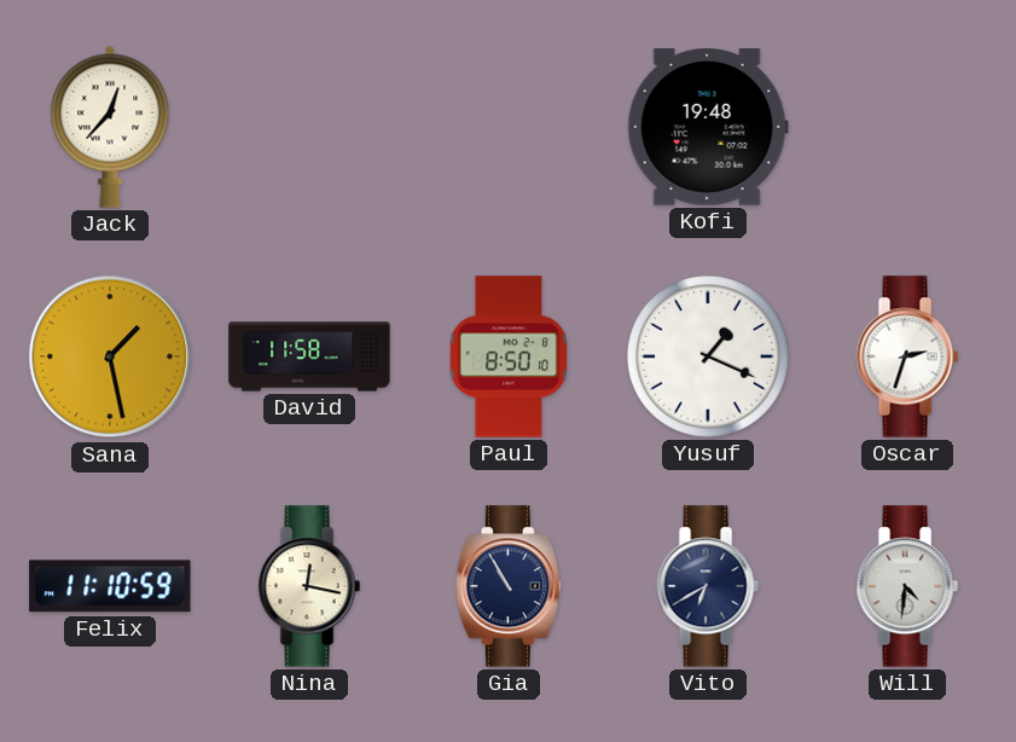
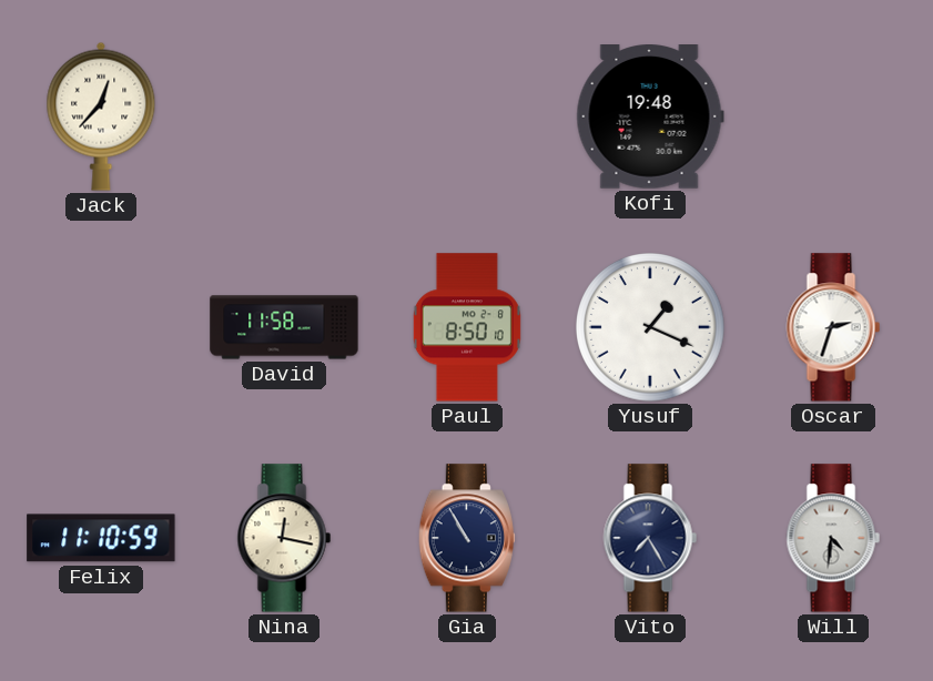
Sana: 1:28 -> none (110, 356)
Vito: 6:40 -> 7:25 (650, 538)
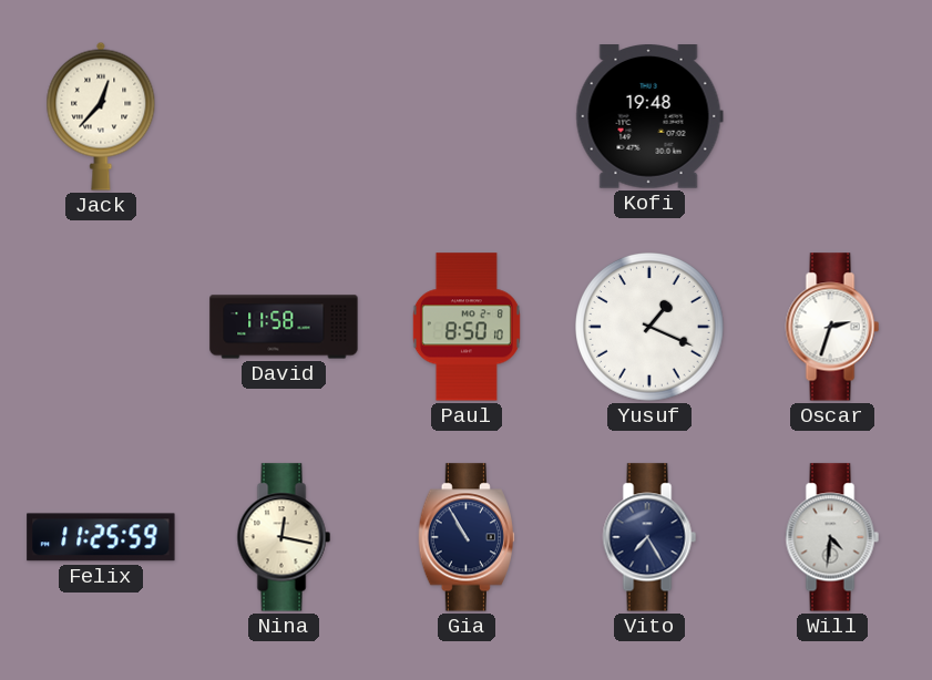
Felix: 11:10 -> 11:25 (101, 537)
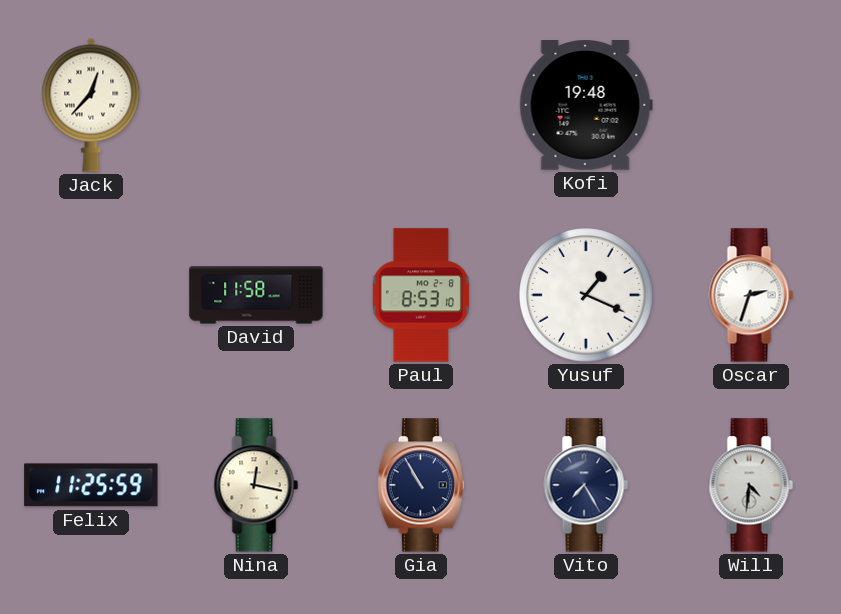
Paul: 8:50 -> 8:53 (421, 295)
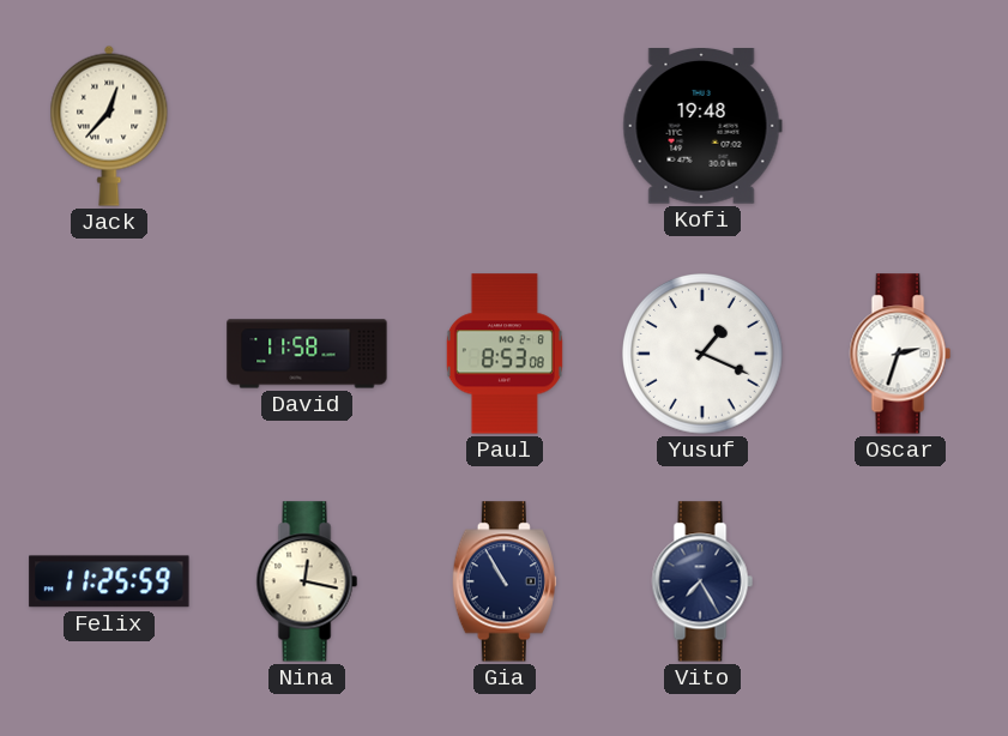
Paul: 8:53:10 -> 8:53:08 (505, 354)
Will: 4:31 -> none (751, 485)
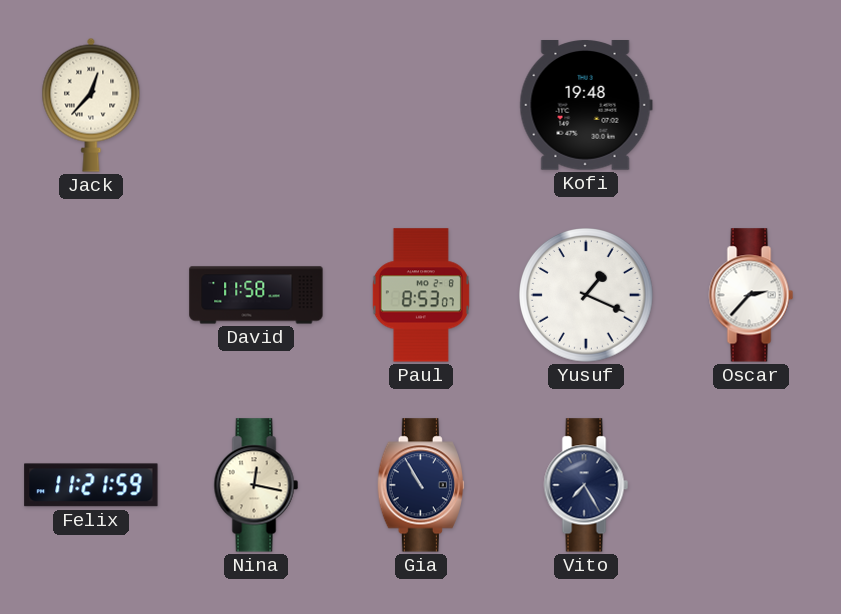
Paul: 8:53:08 -> 8:53:07 (421, 295)
Oscar: 2:33 -> 2:37 (751, 295)
Felix: 11:25 -> 11:21 (91, 485)
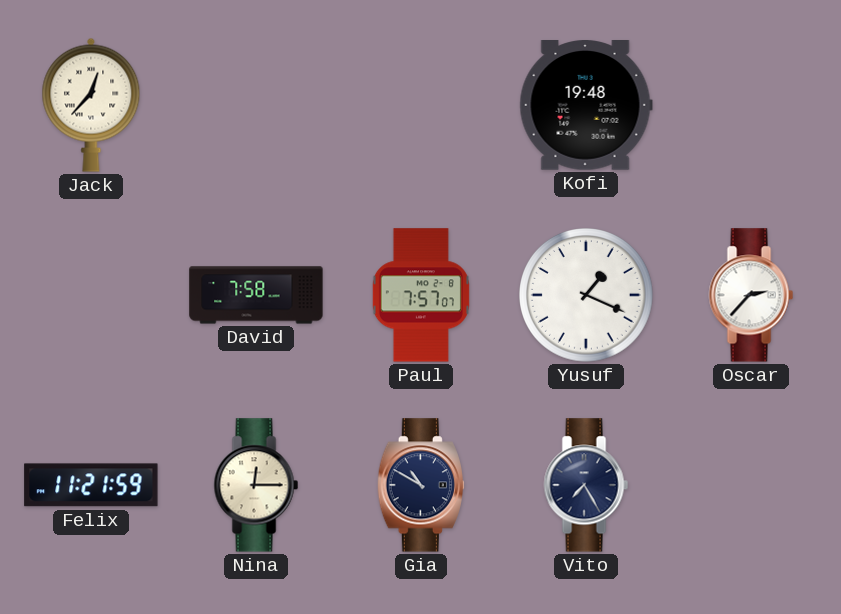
David: 11:58 -> 7:58 (256, 295)
Paul: 8:53 -> 7:57 (421, 295)
Nina: 12:17 -> 12:15 (256, 485)
Gia: 10:55 -> 10:50 (421, 485)
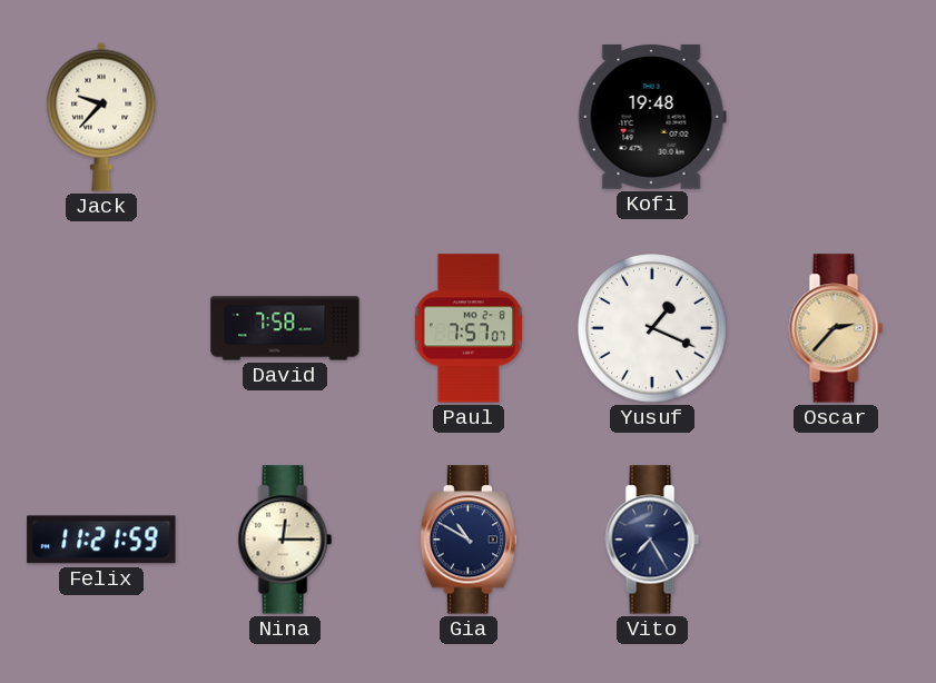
Jack: 12:37 -> 9:37 (101, 117)
Oscar dial: white -> champagne (836, 328)
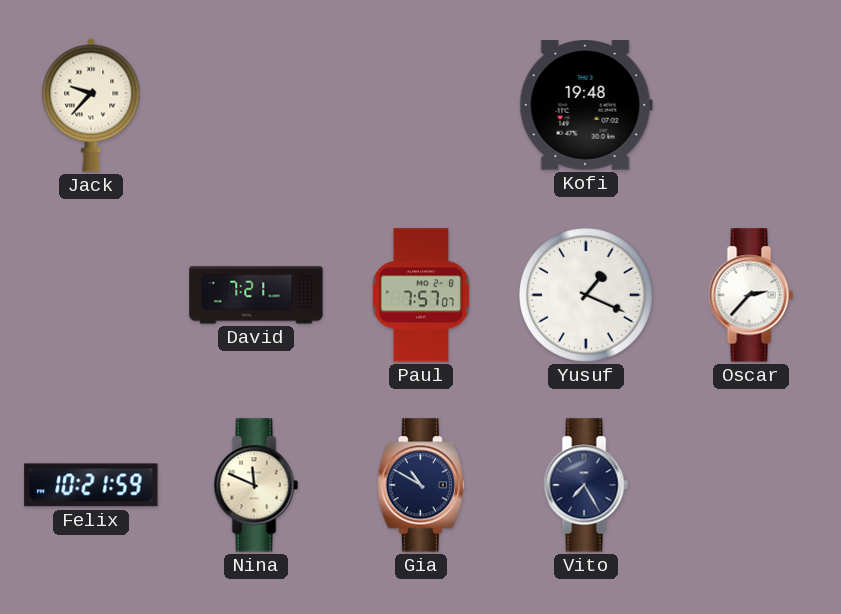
David: 7:58 -> 7:21 (256, 295)
Oscar dial: champagne -> white (751, 295)
Felix: 11:21 -> 10:21 (91, 485)
Nina: 12:15 -> 11:49 (256, 485)
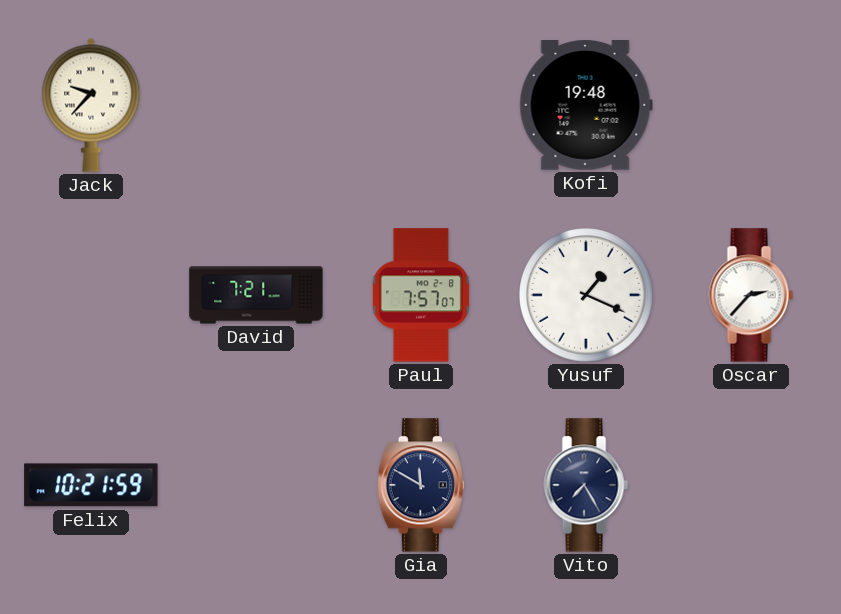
Nina: 11:49 -> none (256, 485)
Gia: 10:50 -> 11:50 (421, 485)
